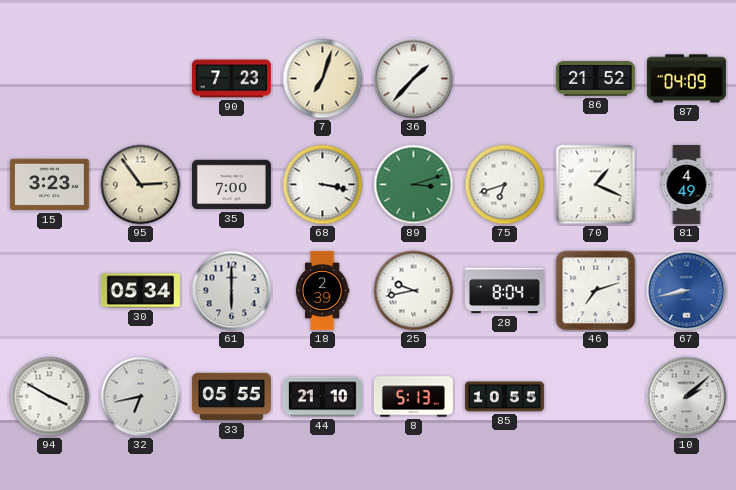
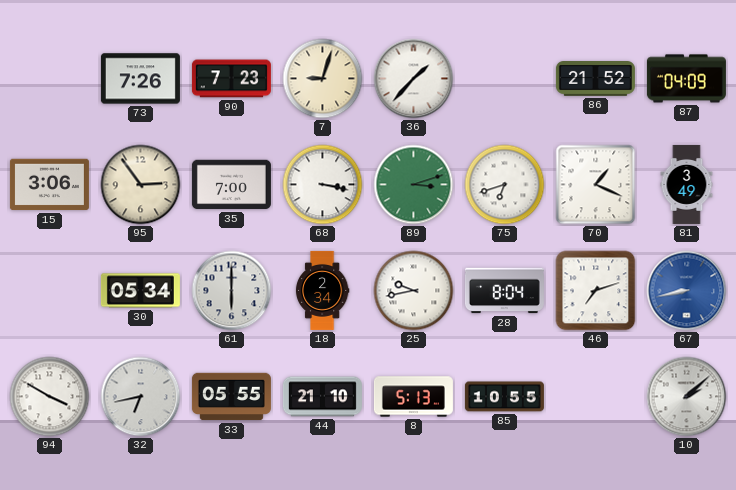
73: none -> 7:26 (140, 79)
7: 7:03 -> 9:03 (323, 79)
15: 3:23 -> 3:06 (49, 185)
81: 4:49 -> 3:49 (687, 184)
18: 2:39 -> 2:34 (322, 290)
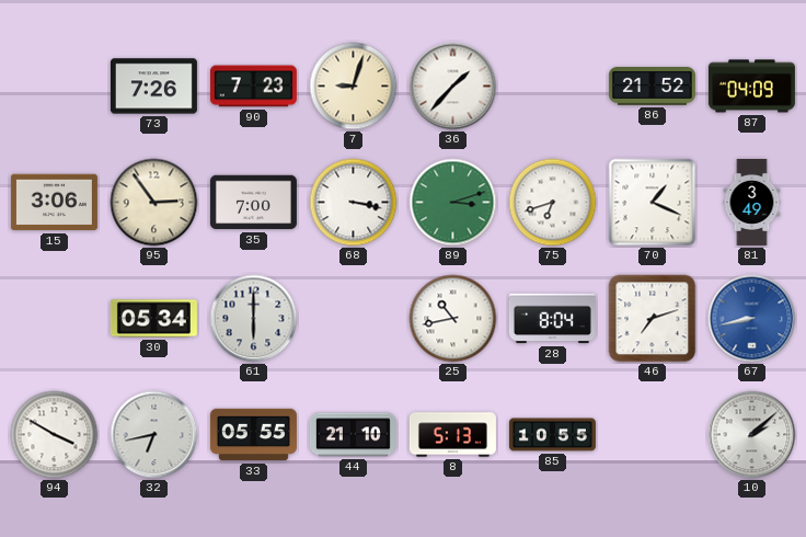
18: 2:34 -> none (322, 290)
25: 9:43 -> 10:43 (453, 319)
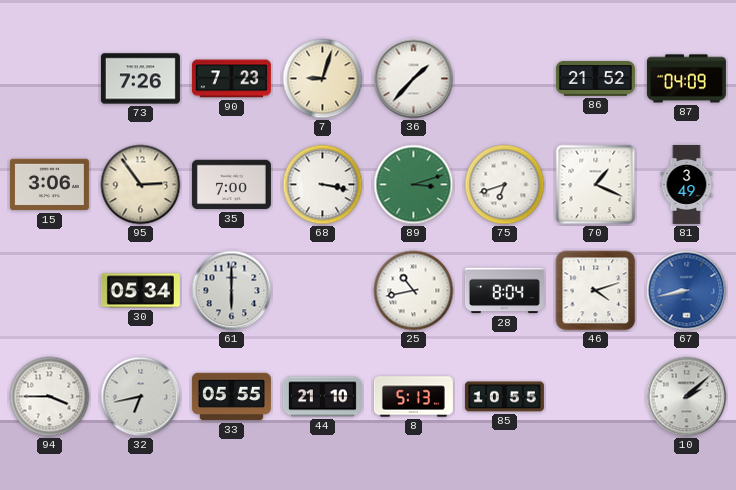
46: 7:12 -> 4:12 (596, 291)
94: 3:50 -> 3:45 (50, 397)
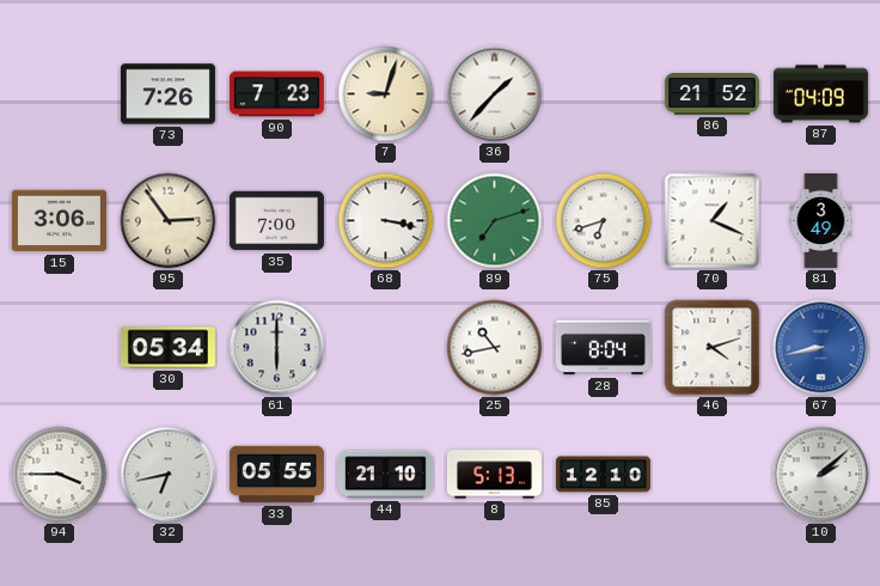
89: 3:12 -> 7:12 (495, 221)
85: 10:55 -> 12:10 (603, 475)
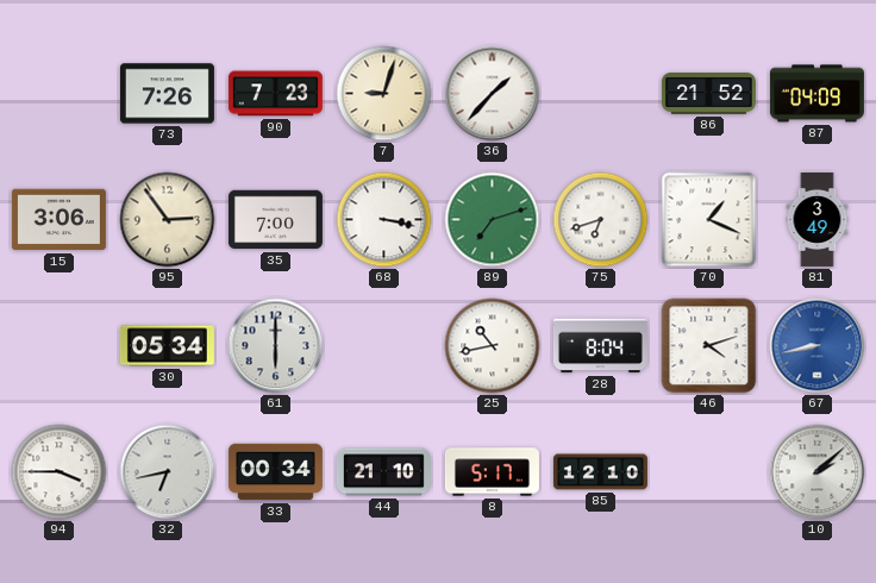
33: 05:55 -> 00:34 (275, 472)
8: 5:13 -> 5:17 (492, 472)
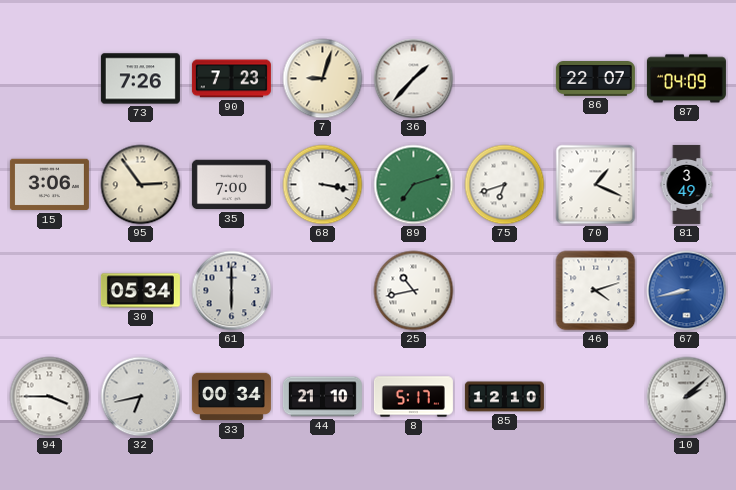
86: 21:52 -> 22:07 (595, 79)
28: 8:04 -> none (600, 346)
